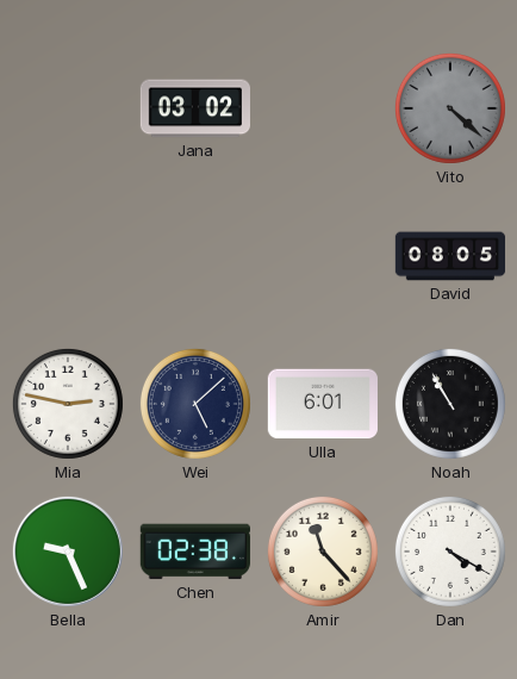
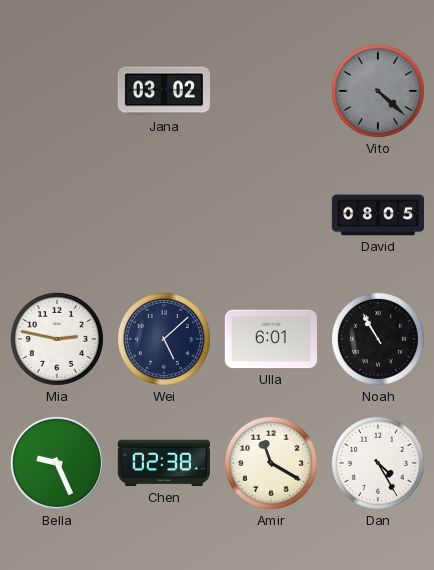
Amir: 11:23 -> 11:20 (271, 463)
Dan: 4:20 -> 4:25 (378, 463)
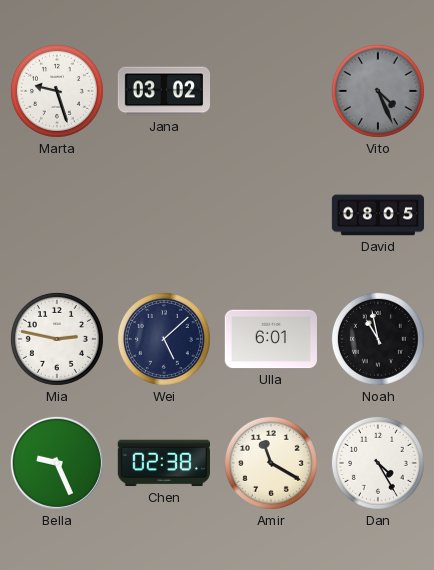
Marta: none -> 9:27 (57, 91)
Vito: 4:22 -> 4:26 (378, 91)
Noah: 10:55 -> 10:58 (378, 339)
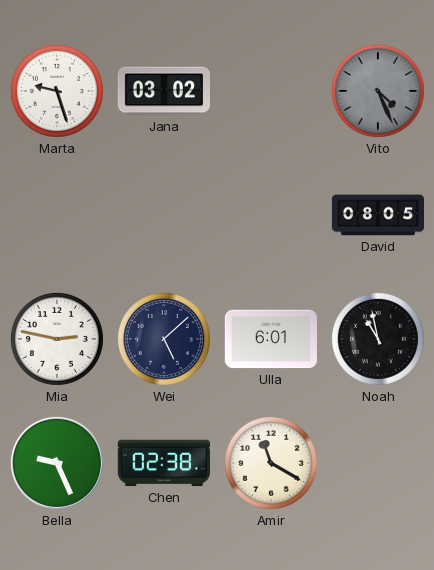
Dan: 4:25 -> none (378, 463)
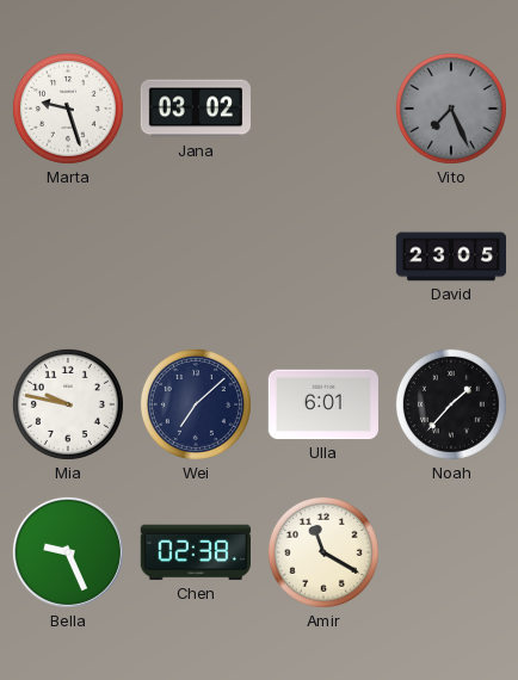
Vito: 4:26 -> 7:26 (451, 109)
David: 08:05 -> 23:05 (451, 256)
Mia: 2:47 -> 9:47 (68, 404)
Wei: 5:08 -> 7:08 (196, 404)
Noah: 10:58 -> 1:37 (451, 404)
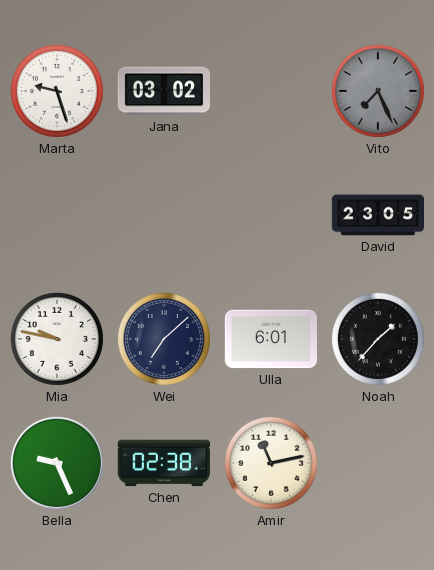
Amir: 11:20 -> 11:13 (271, 463)
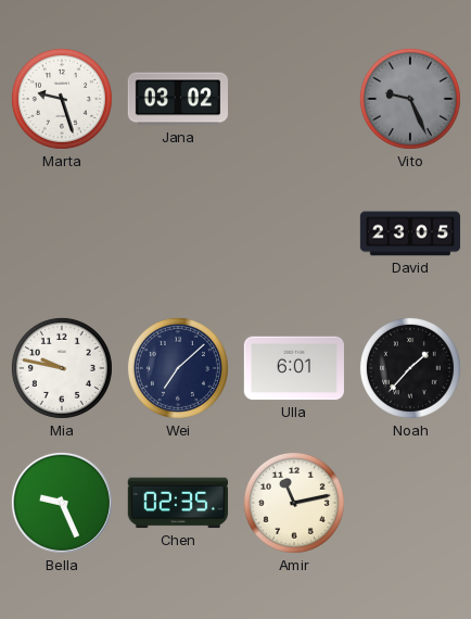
Vito: 7:26 -> 9:26 (410, 99)
Chen: 02:38 -> 02:35 (178, 503)
